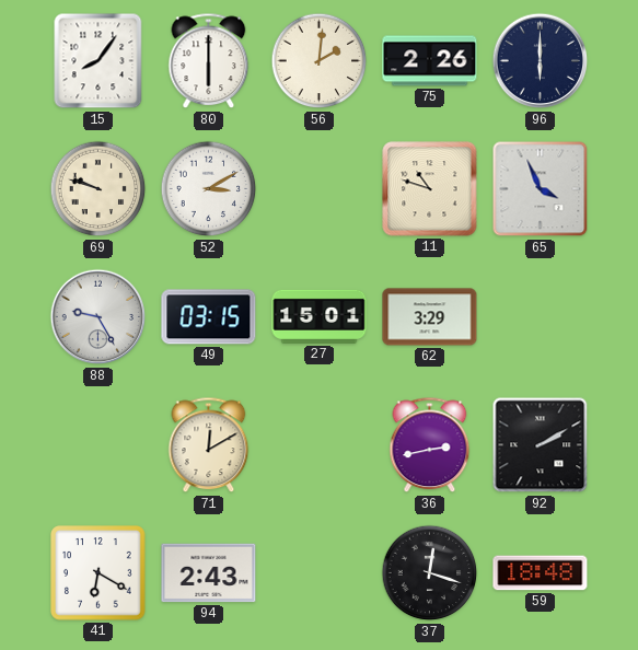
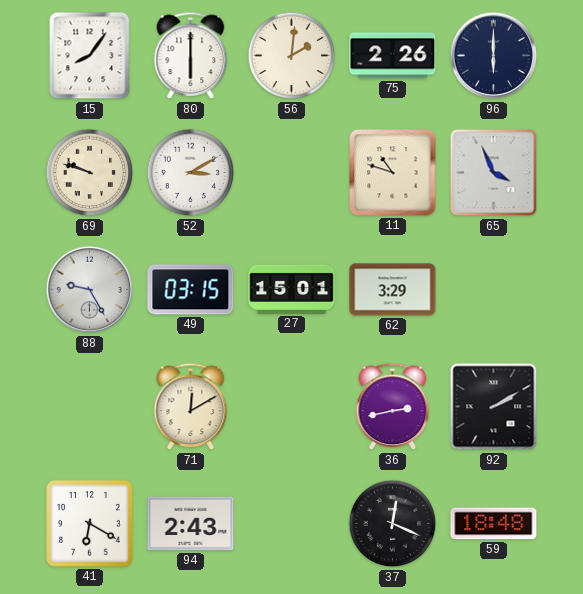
37: 12:18 -> 12:19 (393, 524)
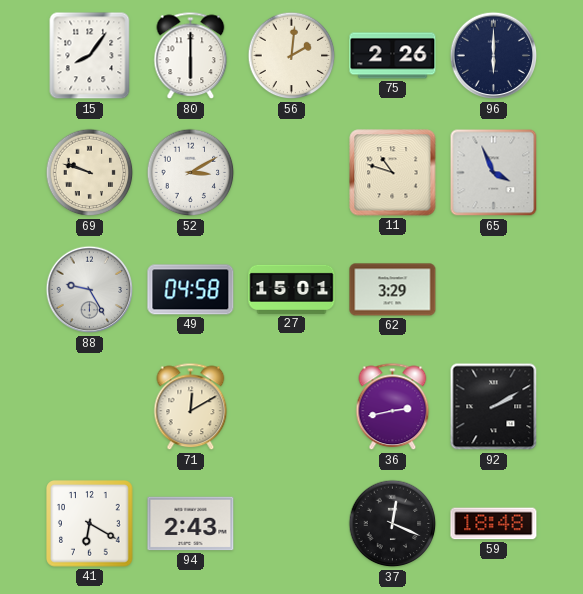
49: 03:15 -> 04:58 (191, 290)
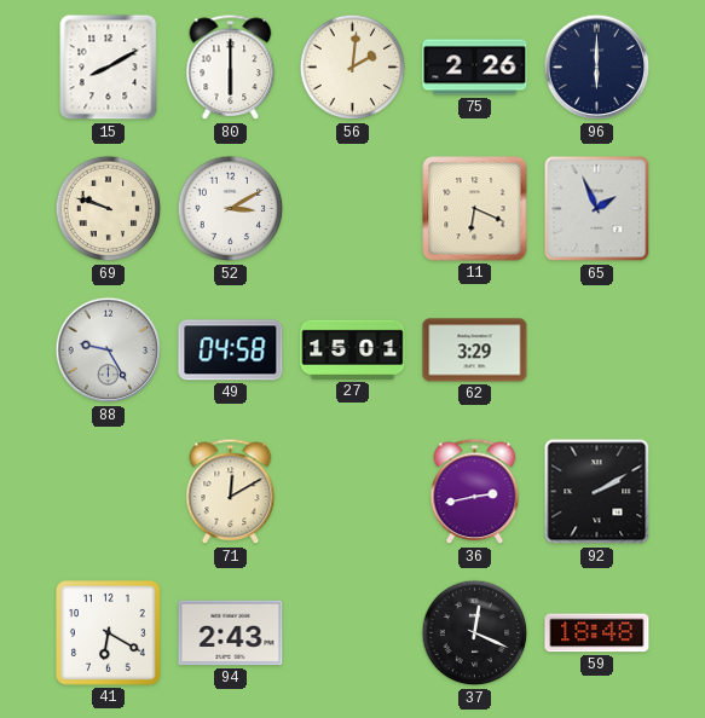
15: 8:06 -> 8:10 (109, 68)
11: 10:48 -> 6:19 (475, 209)
65: 3:56 -> 1:56 (597, 209)
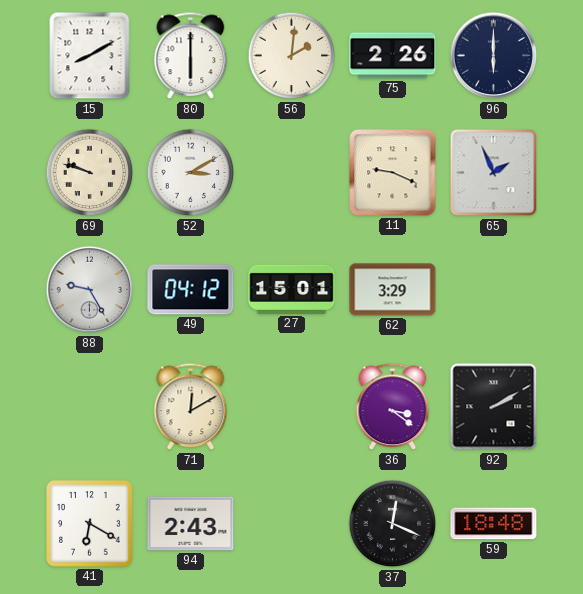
11: 6:19 -> 9:19 (393, 173)
49: 04:58 -> 04:12 (191, 290)
36: 2:43 -> 3:21 (393, 407)
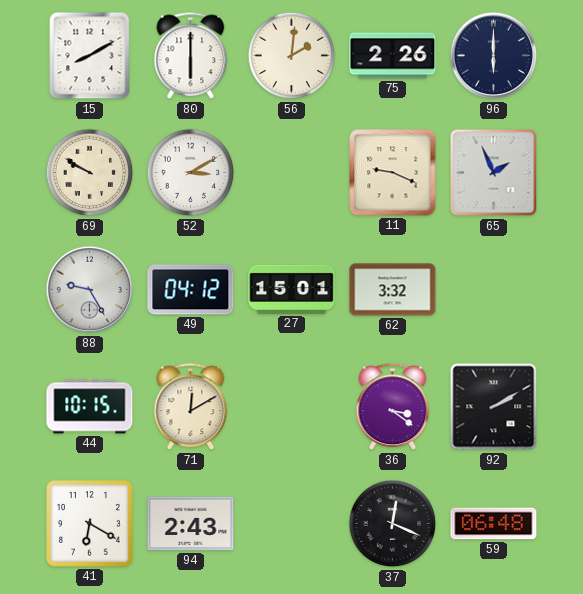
69: 9:48 -> 9:50 (90, 173)
62: 3:29 -> 3:32 (393, 290)
44: none -> 10:15 (90, 407)
59: 18:48 -> 06:48 (494, 524)
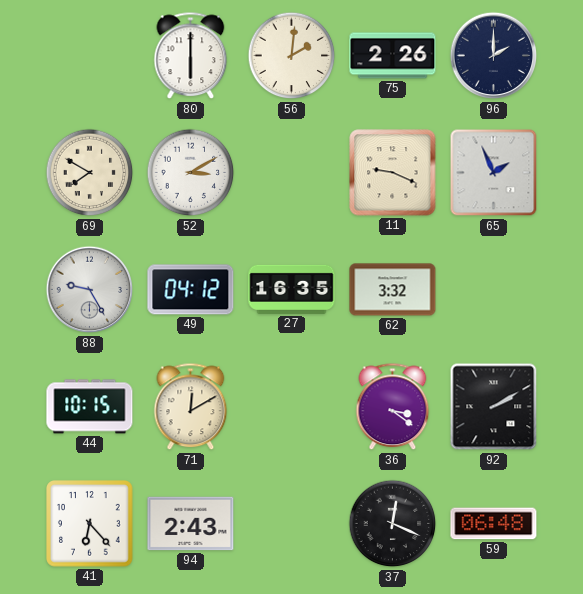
15: 8:10 -> none (90, 56)
96: 6:00 -> 2:00 (494, 56)
69: 9:50 -> 7:50 (90, 173)
27: 15:01 -> 16:35 (292, 289)
41: 6:20 -> 6:23 (90, 524)
